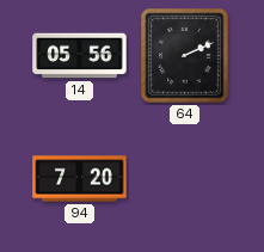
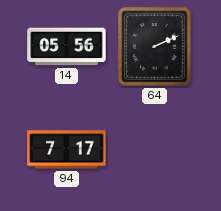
94: 7:20 -> 7:17 (67, 150)
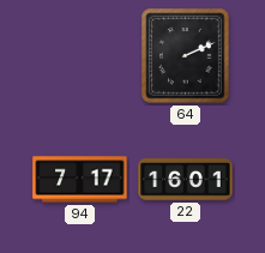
14: 05:56 -> none (67, 47)
22: none -> 16:01 (186, 180)
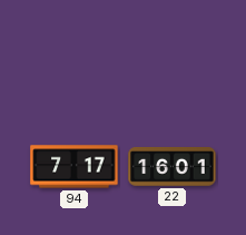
64: 2:11 -> none (186, 56)
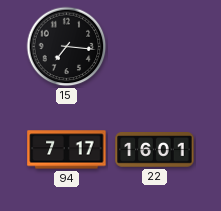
15: none -> 7:16 (67, 47)
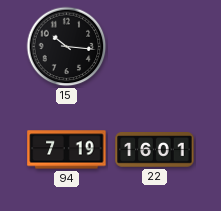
15: 7:16 -> 10:16 (67, 47)
94: 7:17 -> 7:19 (67, 150)
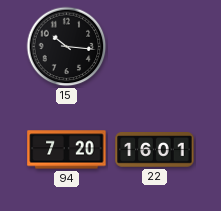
94: 7:19 -> 7:20 (67, 150)
